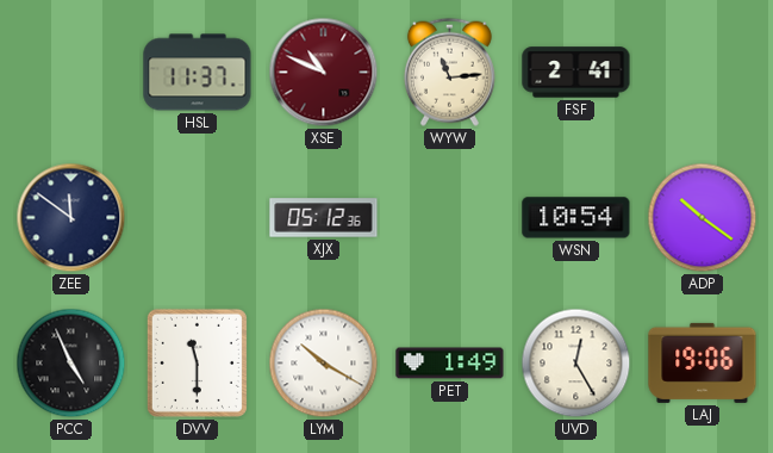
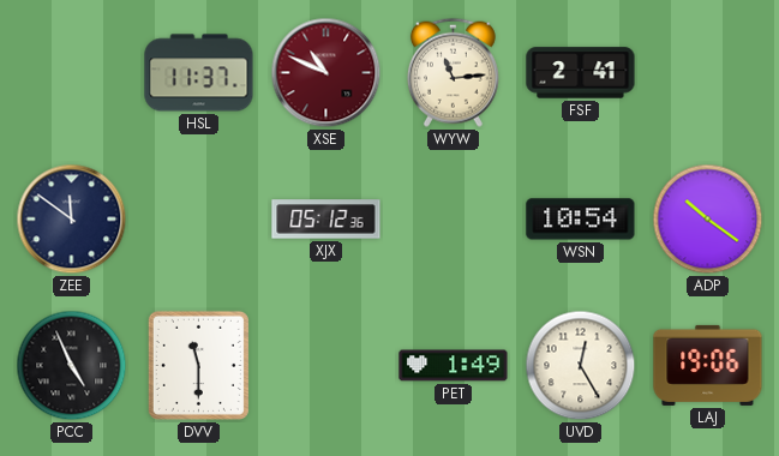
LYM: 10:20 -> none (324, 364)
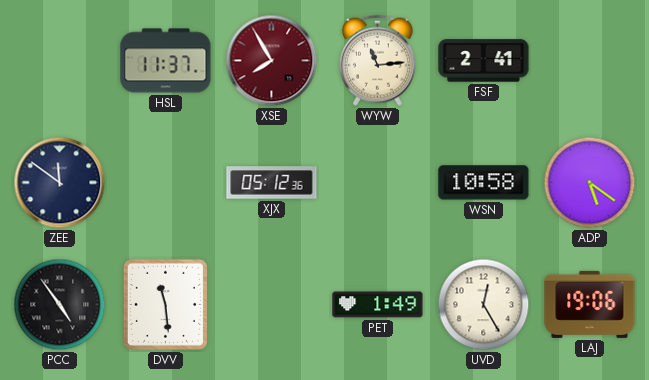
XSE: 10:49 -> 7:55 (272, 61)
WSN: 10:54 -> 10:58 (484, 183)
ADP: 10:21 -> 5:21 (590, 183)
PCC: 4:56 -> 4:54 (60, 305)
DVV: 11:30 -> 11:29 (165, 304)
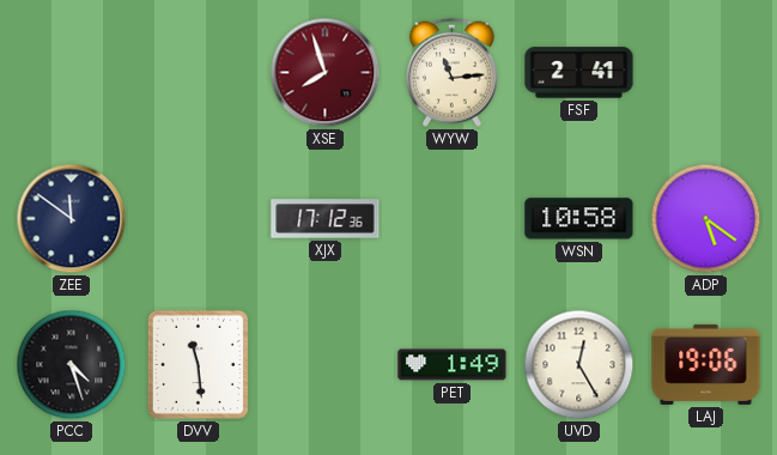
HSL: 11:37 -> none (166, 61)
XSE: 7:55 -> 7:57 (326, 73)
XJX: 05:12 -> 17:12 (326, 219)
PCC: 4:54 -> 4:27 (72, 365)
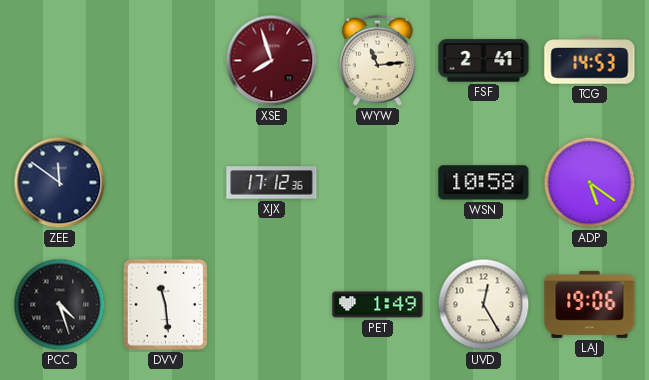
TCG: none -> 14:53 (590, 61)
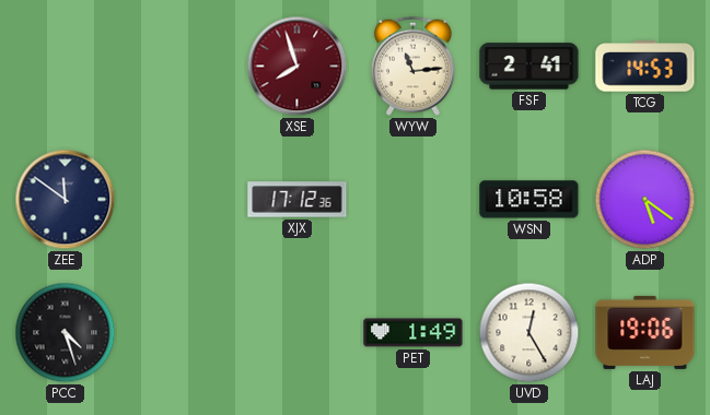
DVV: 11:29 -> none (165, 304)
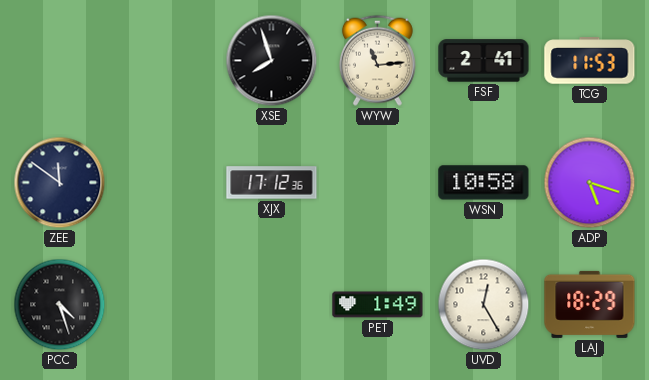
XSE dial: burgundy -> black (272, 61)
TCG: 14:53 -> 11:53 (590, 61)
ADP: 5:21 -> 5:18 (590, 183)
LAJ: 19:06 -> 18:29 (590, 304)
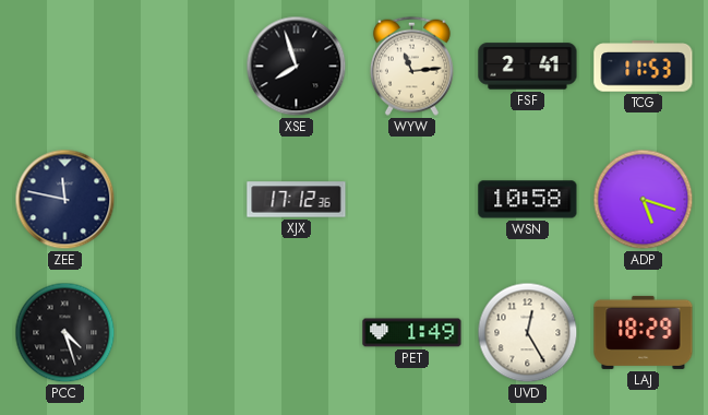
ZEE: 11:51 -> 11:47 (65, 200)
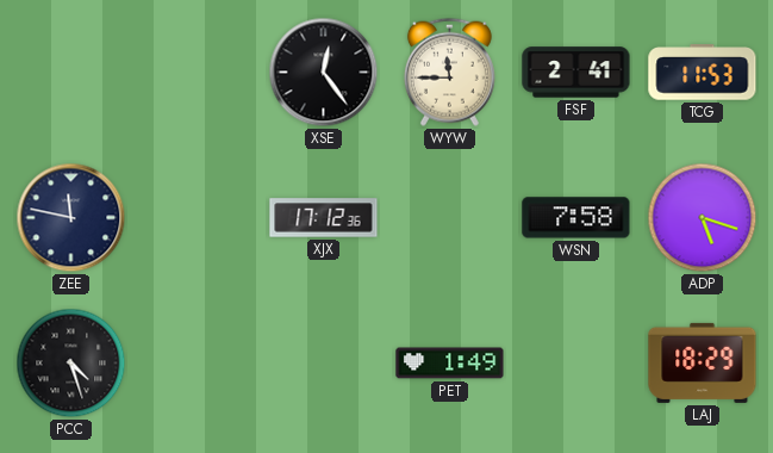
XSE: 7:57 -> 12:24 (324, 73)
WYW: 11:14 -> 11:45 (449, 72)
WSN: 10:58 -> 7:58 (576, 218)
UVD: 12:25 -> none (528, 333)
